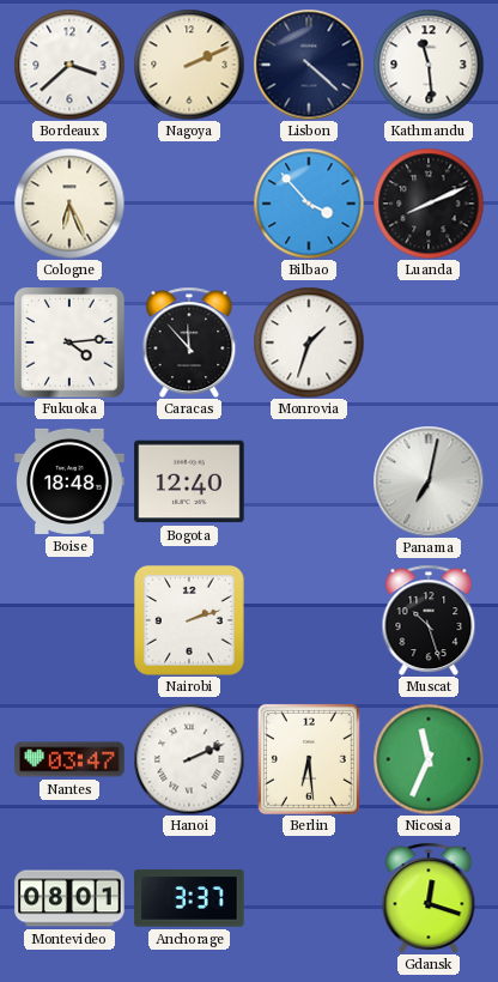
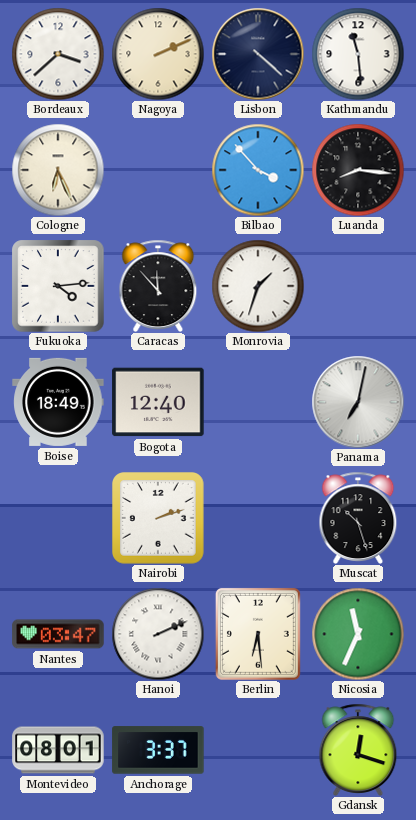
Luanda: 8:11 -> 8:16 (358, 170)
Boise: 18:48 -> 18:49 (58, 402)
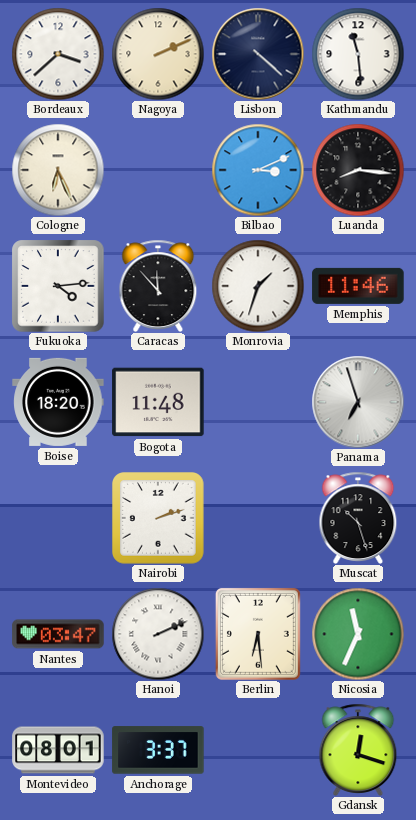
Bilbao: 3:53 -> 3:11 (258, 170)
Memphis: none -> 11:46 (358, 286)
Boise: 18:49 -> 18:20 (58, 402)
Bogota: 12:40 -> 11:48 (158, 402)
Panama: 7:02 -> 6:57 (358, 402)
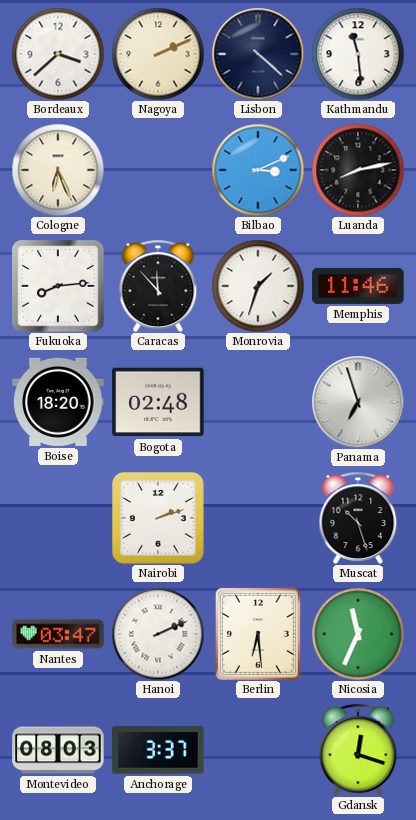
Luanda: 8:16 -> 8:13 (358, 170)
Fukuoka: 4:14 -> 8:14 (58, 286)
Bogota: 11:48 -> 02:48 (158, 402)
Montevideo: 08:01 -> 08:03 (58, 750)
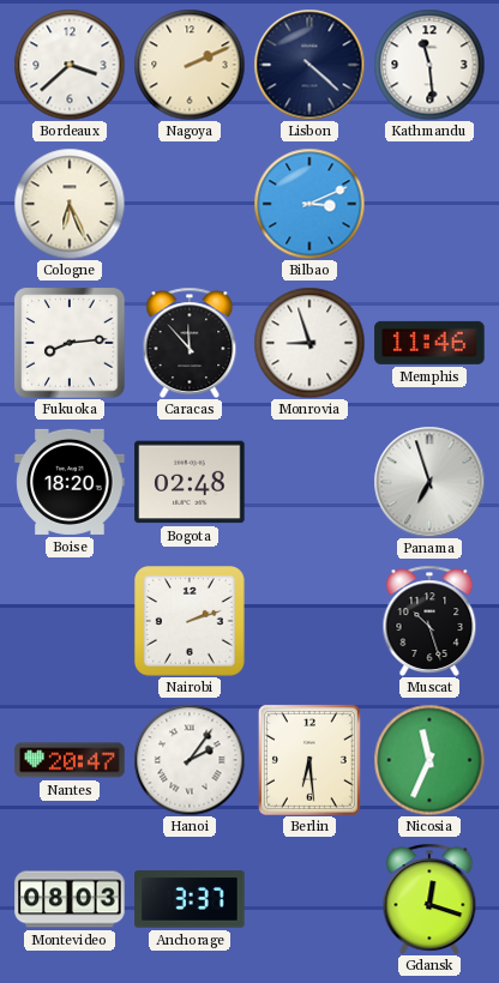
Luanda: 8:13 -> none (358, 170)
Monrovia: 1:33 -> 8:57 (309, 343)
Nantes: 03:47 -> 20:47 (70, 760)
Hanoi: 2:11 -> 2:06 (190, 760)
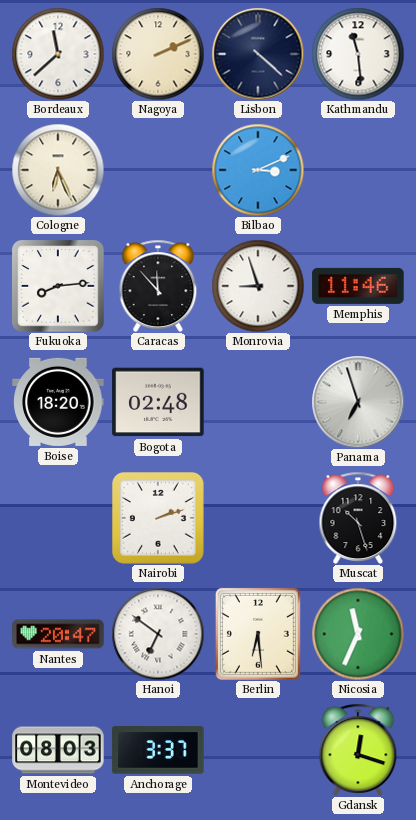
Bordeaux: 3:38 -> 11:38 (58, 54)
Hanoi: 2:06 -> 6:51 (158, 634)
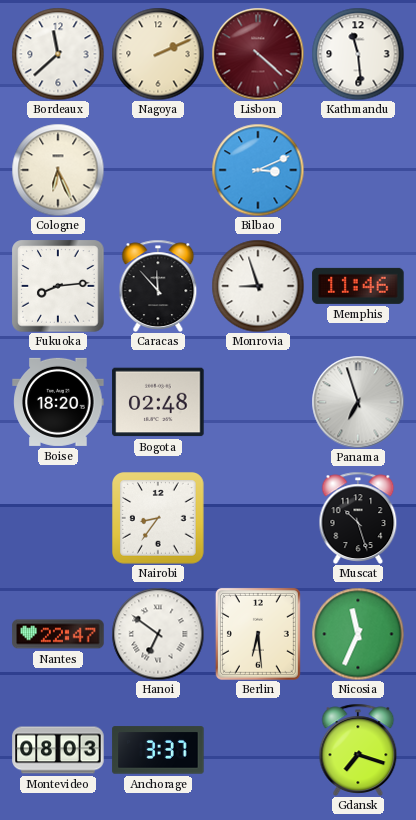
Lisbon dial: navy -> burgundy (258, 54)
Nairobi: 2:12 -> 8:36 (159, 519)
Nantes: 20:47 -> 22:47 (58, 634)
Gdansk: 12:18 -> 7:18 (358, 750)
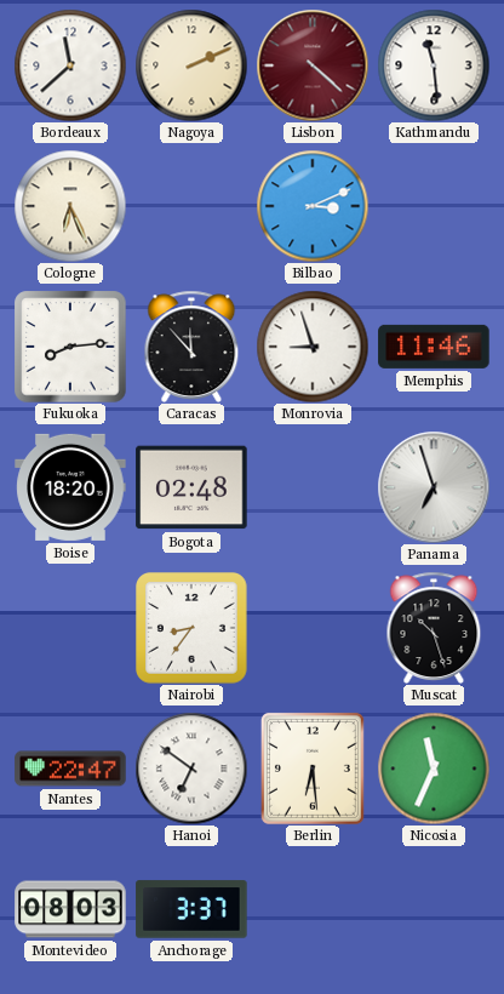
Gdansk: 7:18 -> none (358, 750)
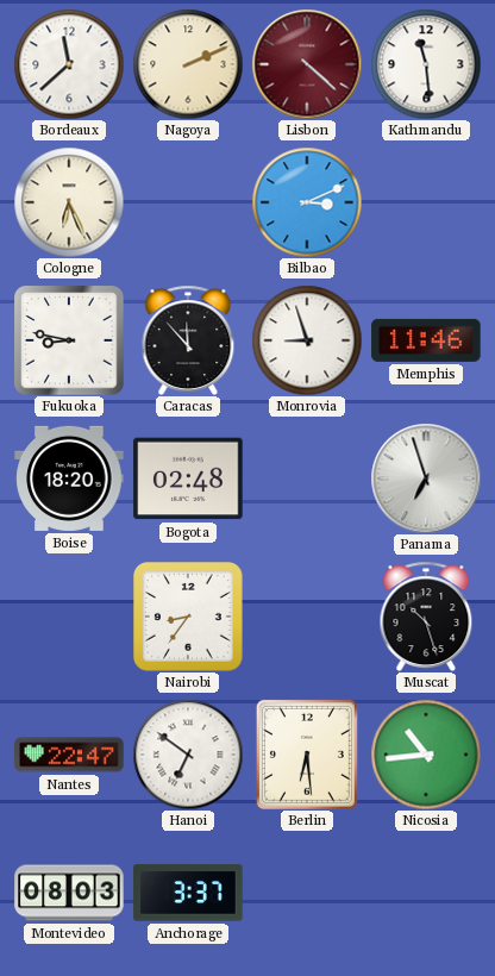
Fukuoka: 8:14 -> 8:47 (69, 340)
Nicosia: 11:34 -> 10:44 (426, 755)
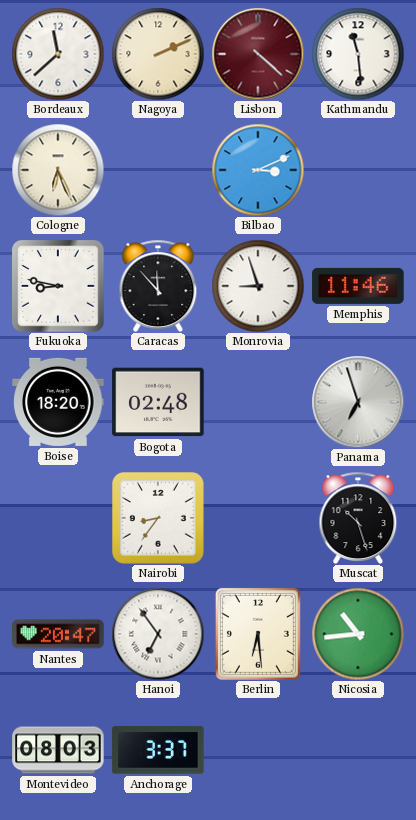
Nantes: 22:47 -> 20:47 (58, 634)
Hanoi: 6:51 -> 6:54 (158, 634)
